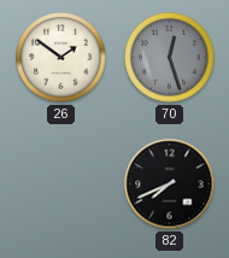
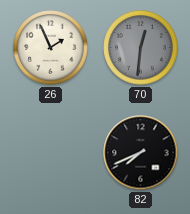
26: 1:51 -> 1:56 (51, 48)
70: 12:27 -> 12:31 (141, 48)
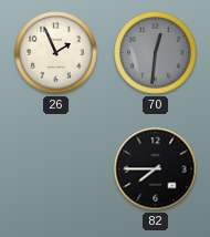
82: 7:41 -> 7:45 (156, 169)
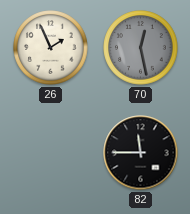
70: 12:31 -> 12:28 (141, 48)
82: 7:45 -> 11:45 (141, 153)
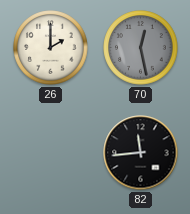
26: 1:56 -> 2:00 (51, 48)
82: 11:45 -> 11:44 (141, 153)
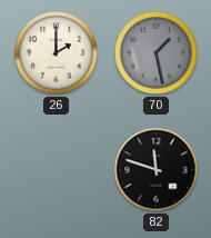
70: 12:28 -> 1:28 (157, 53)
82: 11:44 -> 11:48 (157, 170)
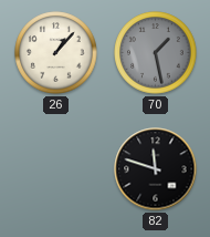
26: 2:00 -> 1:07 (56, 53)
